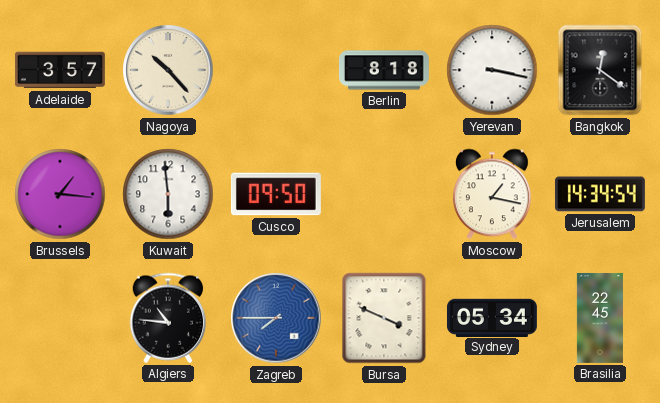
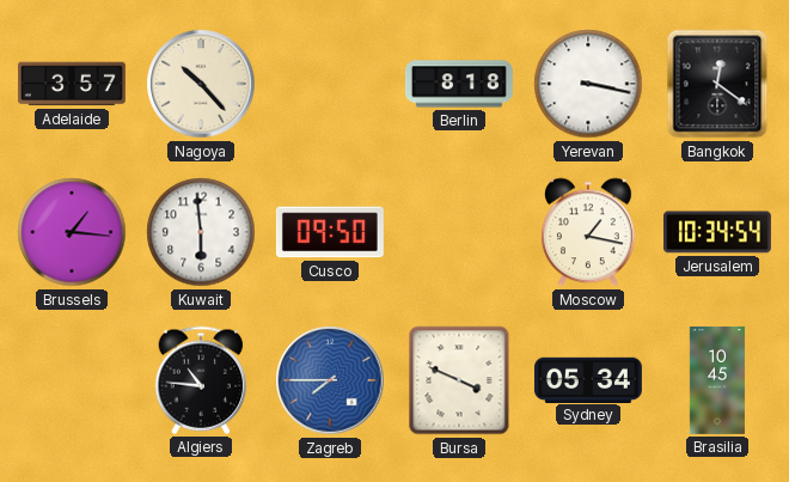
Jerusalem: 14:34 -> 10:34 (717, 232)
Brasilia: 22:45 -> 10:45 (717, 380)
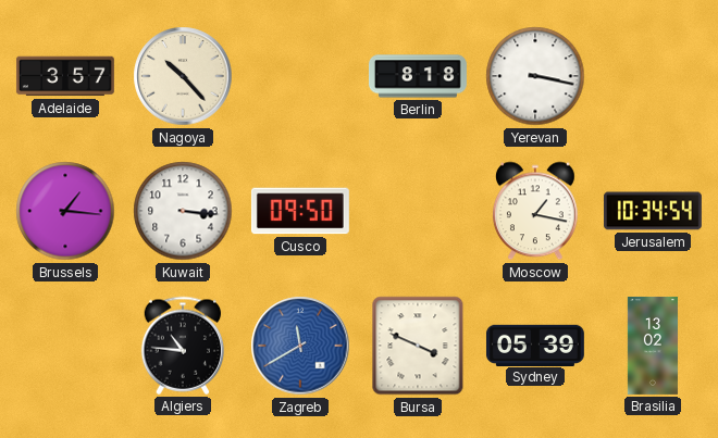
Bangkok: 12:21 -> none (717, 84)
Kuwait: 5:59 -> 3:16 (183, 211)
Zagreb: 7:45 -> 11:40 (300, 346)
Sydney: 05:34 -> 05:39 (535, 345)
Brasilia: 10:45 -> 13:02 (653, 346)
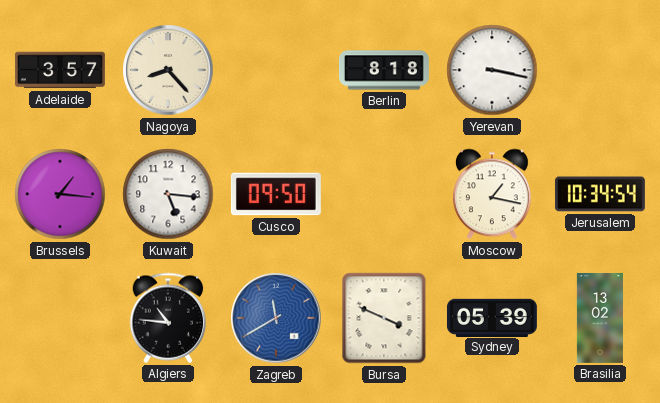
Nagoya: 10:23 -> 8:23 (168, 70)
Kuwait: 3:16 -> 5:16 (168, 194)
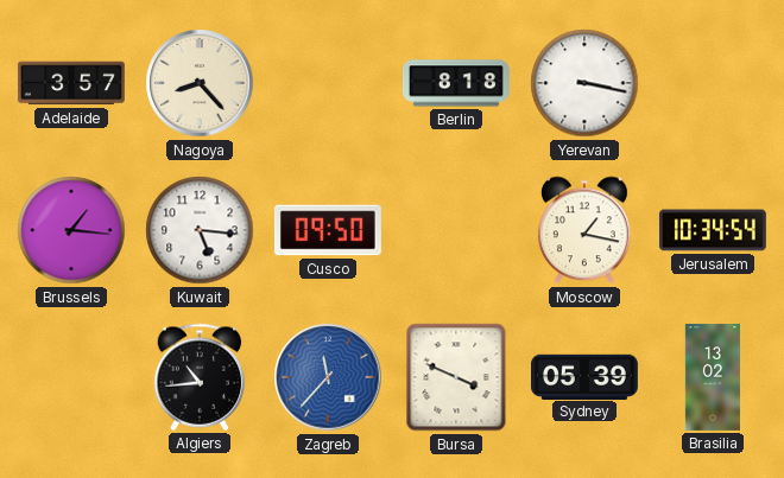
Algiers: 10:46 -> 10:44 (200, 377)
Zagreb: 11:40 -> 11:37 (328, 377)
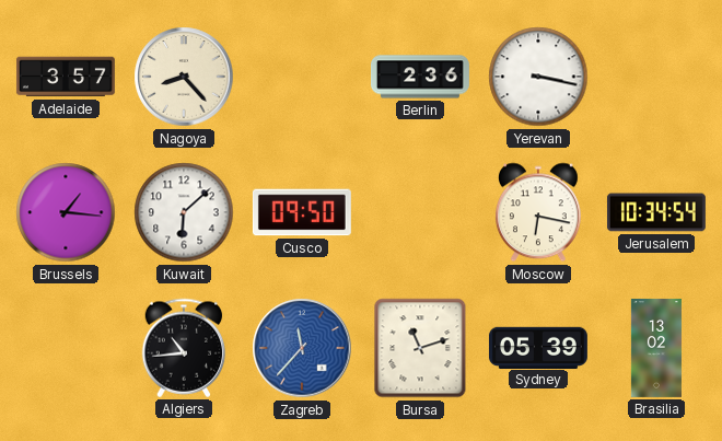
Berlin: 8:18 -> 2:36 (421, 77)
Kuwait: 5:16 -> 6:08 (184, 212)
Moscow: 1:17 -> 6:17 (538, 212)
Bursa: 3:49 -> 11:12 (420, 348)
